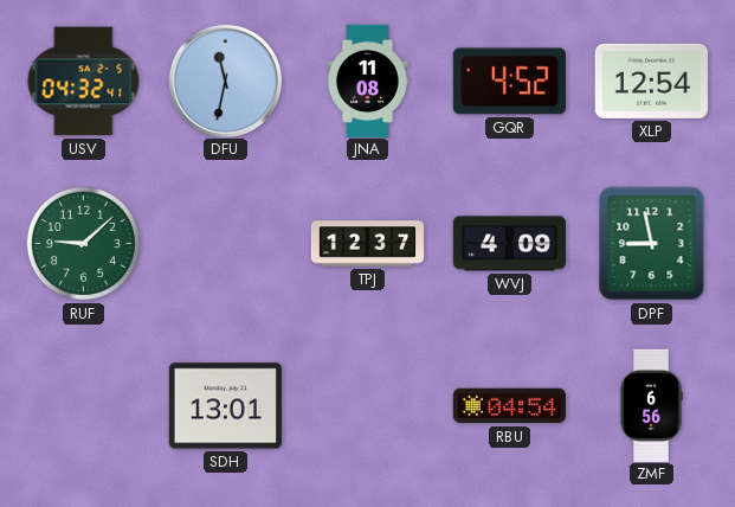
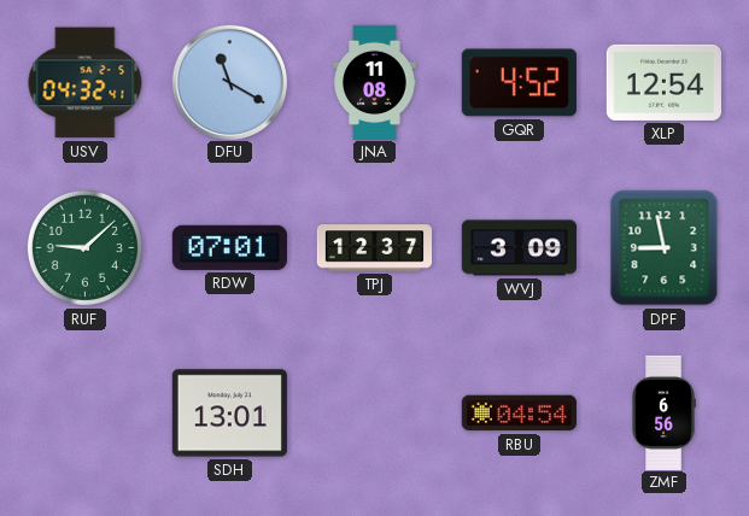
DFU: 11:32 -> 11:20 (229, 82)
RDW: none -> 07:01 (229, 247)
WVJ: 4:09 -> 3:09 (519, 248)
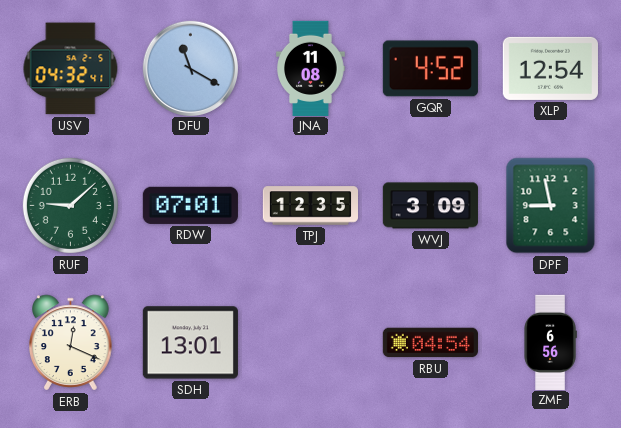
TPJ: 12:37 -> 12:35 (310, 206)
ERB: none -> 12:19 (71, 343)
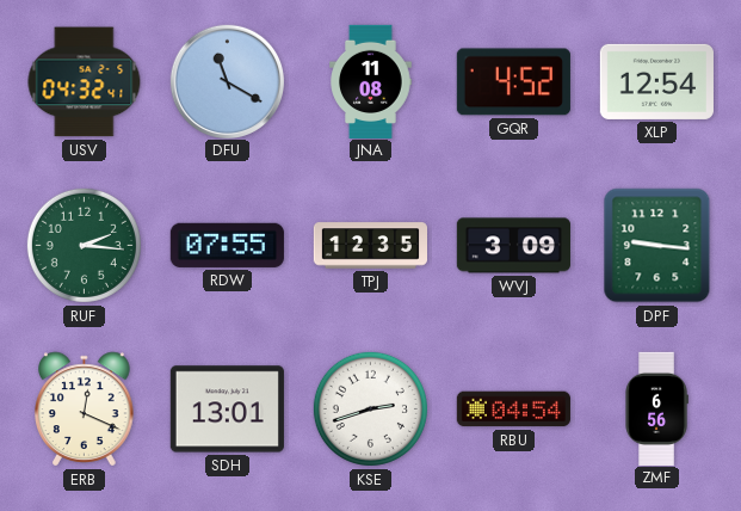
RUF: 9:08 -> 2:16 (84, 245)
RDW: 07:01 -> 07:55 (227, 245)
DPF: 8:58 -> 9:16 (657, 246)
KSE: none -> 2:42 (370, 408)
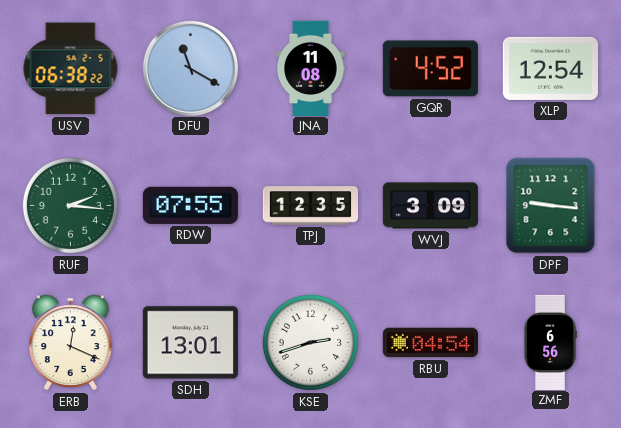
USV: 04:32 -> 06:38 (71, 69)
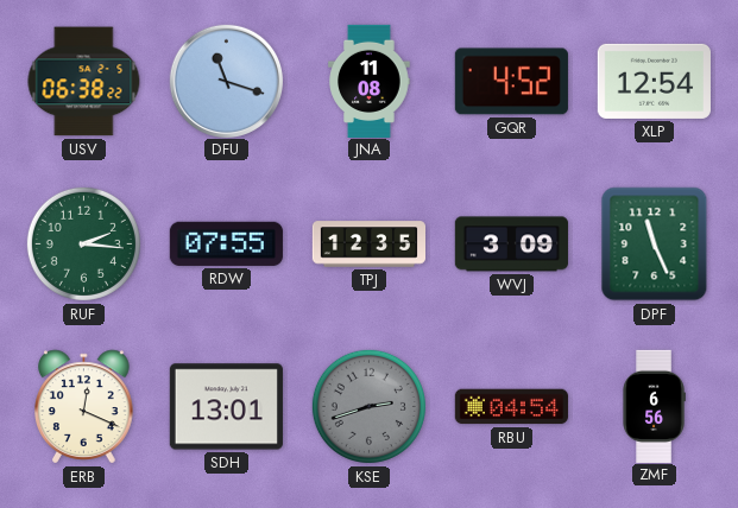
DFU: 11:20 -> 11:18 (226, 81)
DPF: 9:16 -> 11:26 (655, 245)
KSE dial: white -> grey (368, 406)
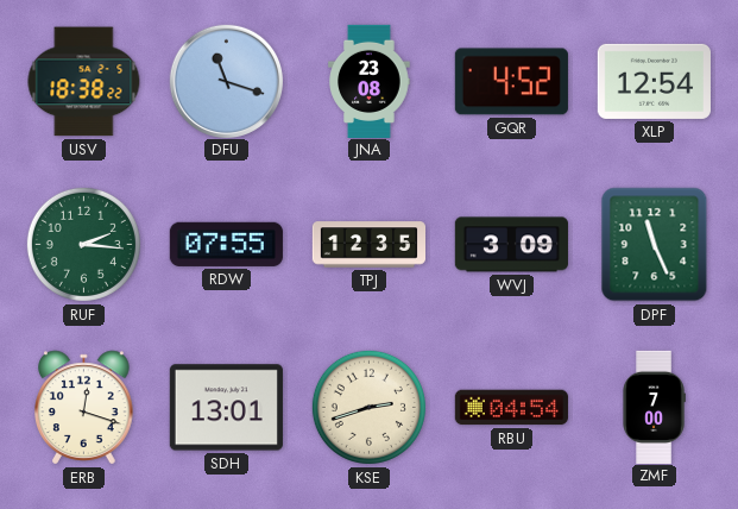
USV: 06:38 -> 18:38 (84, 82)
JNA: 11:08 -> 23:08 (370, 81)
ERB: 12:19 -> 12:18 (84, 408)
KSE dial: grey -> cream (368, 407)
ZMF: 6:56 -> 7:00 (654, 407)
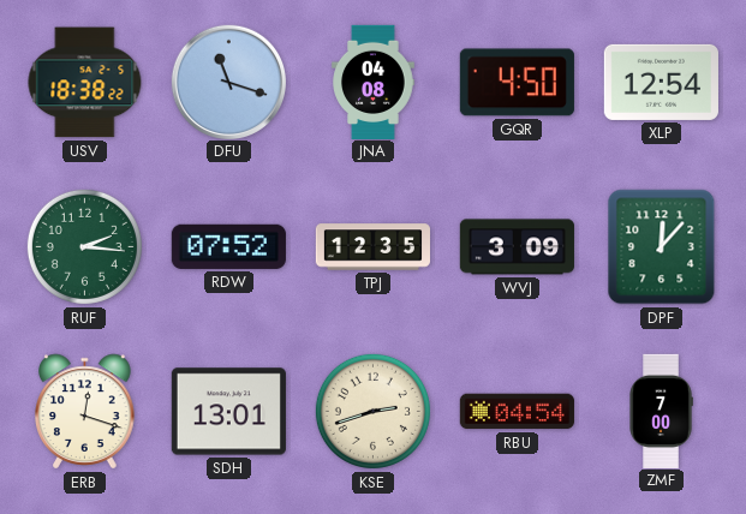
JNA: 23:08 -> 04:08 (374, 82)
GQR: 4:52 -> 4:50 (517, 83)
RDW: 07:55 -> 07:52 (228, 246)
DPF: 11:26 -> 12:07 (662, 247)
